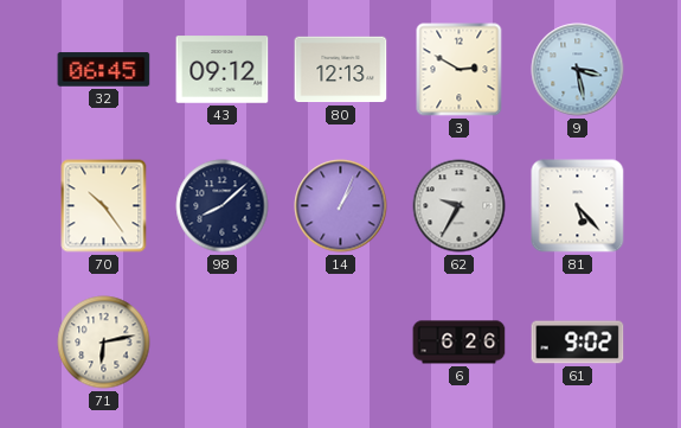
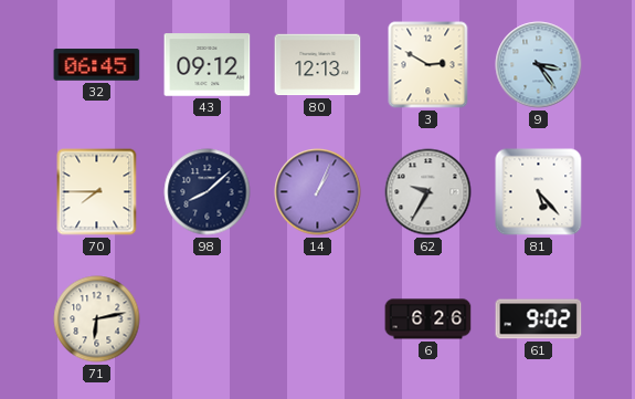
9: 3:28 -> 3:24 (539, 65)
70: 10:24 -> 7:45 (97, 192)
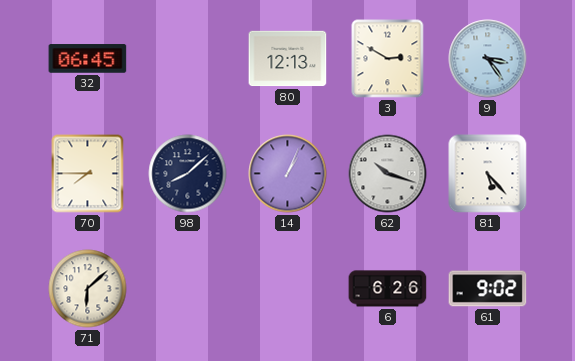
43: 09:12 -> none (208, 65)
62: 9:35 -> 10:18 (388, 174)
71: 6:13 -> 6:08 (88, 289)
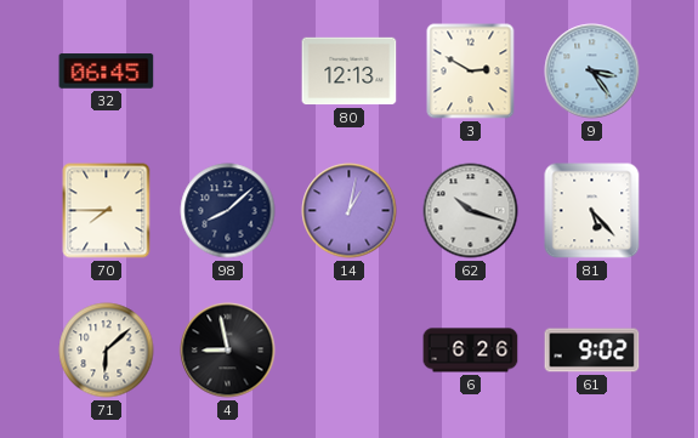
14: 1:04 -> 1:02 (350, 211)
4: none -> 8:58 (228, 351)
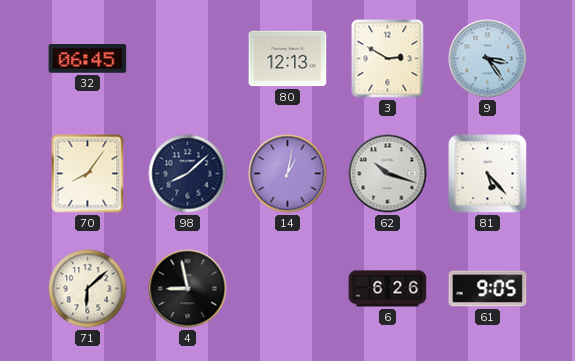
70: 7:45 -> 8:06 (88, 174)
61: 9:02 -> 9:05 (488, 289)
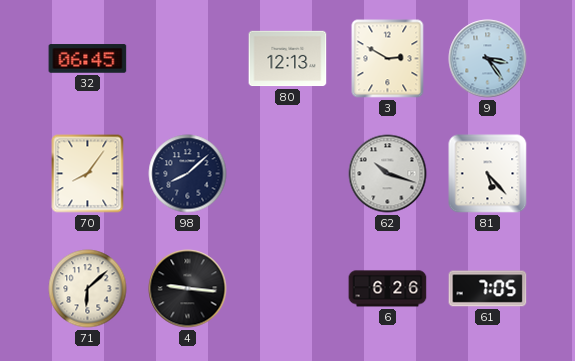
14: 1:02 -> none (288, 174)
4: 8:58 -> 9:16 (188, 289)
61: 9:05 -> 7:05 (488, 289)
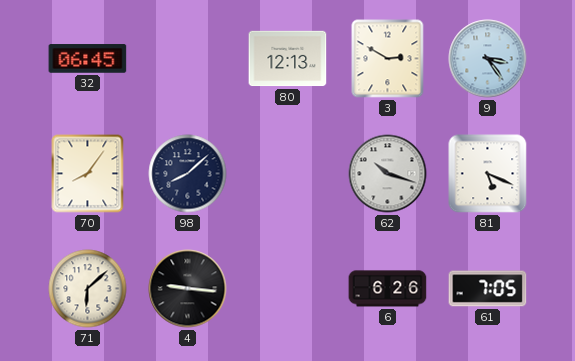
81: 5:23 -> 5:19 (488, 174)
